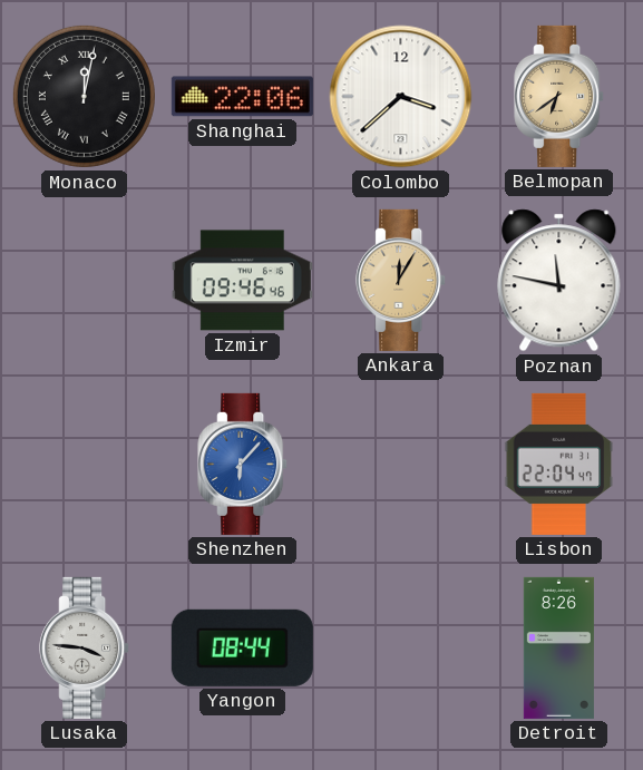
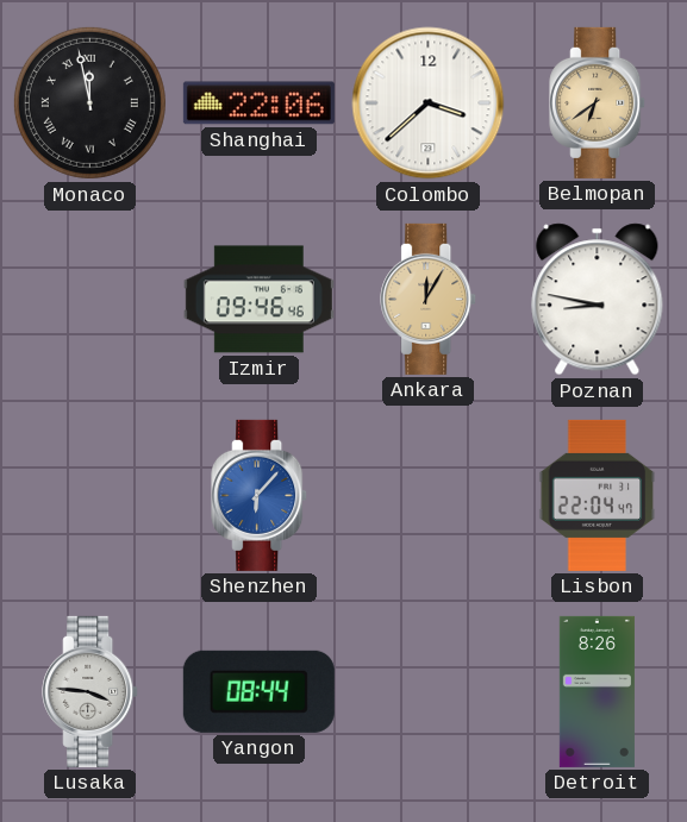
Monaco: 12:02 -> 11:58 (89, 102)
Poznan: 11:47 -> 8:47 (598, 300)
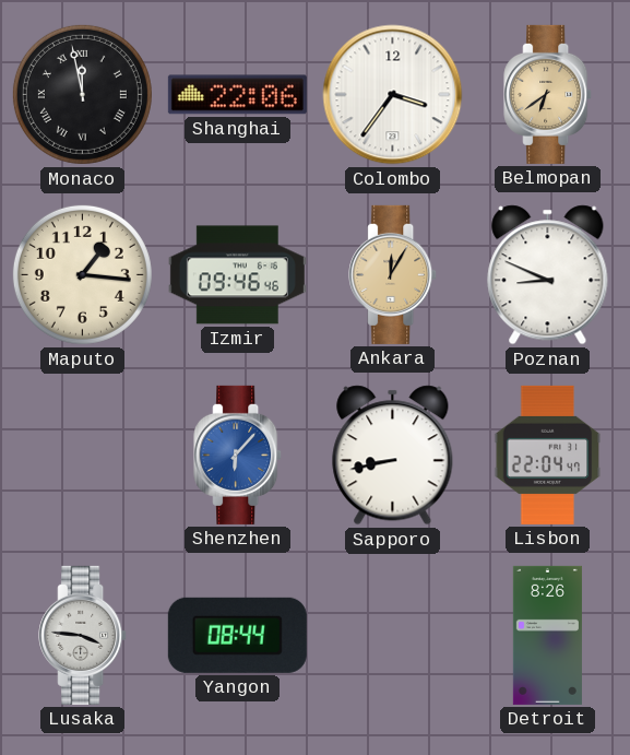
Colombo: 3:38 -> 3:36 (393, 95)
Maputo: none -> 1:16 (82, 274)
Poznan: 8:47 -> 8:49 (548, 275)
Sapporo: none -> 8:43 (393, 456)
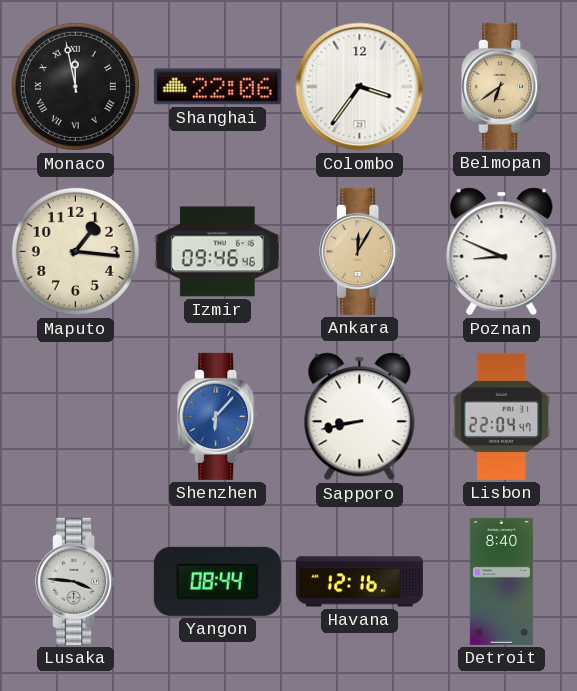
Havana: none -> 12:16 (359, 582)
Detroit: 8:26 -> 8:40 (501, 581)
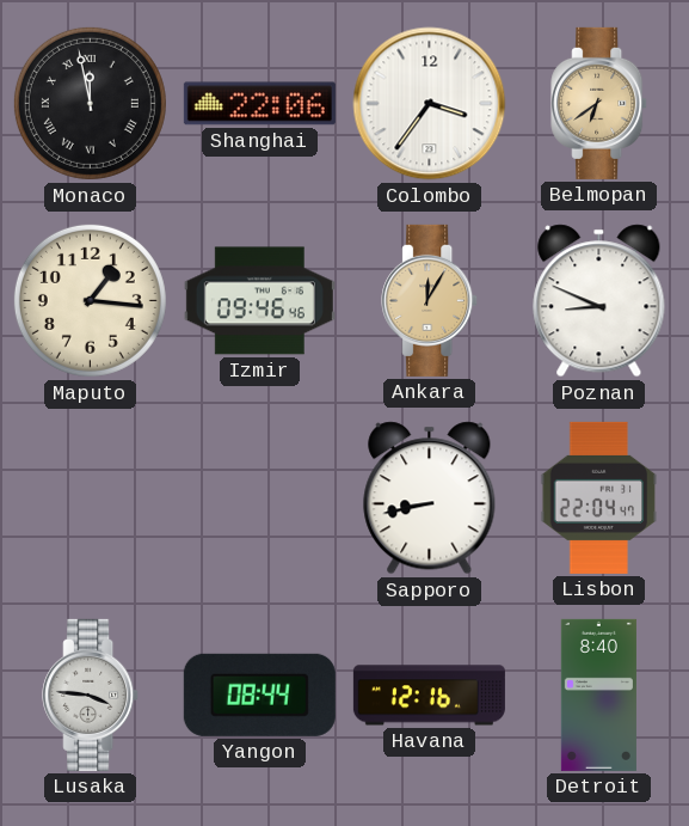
Shenzhen: 6:07 -> none (218, 416)
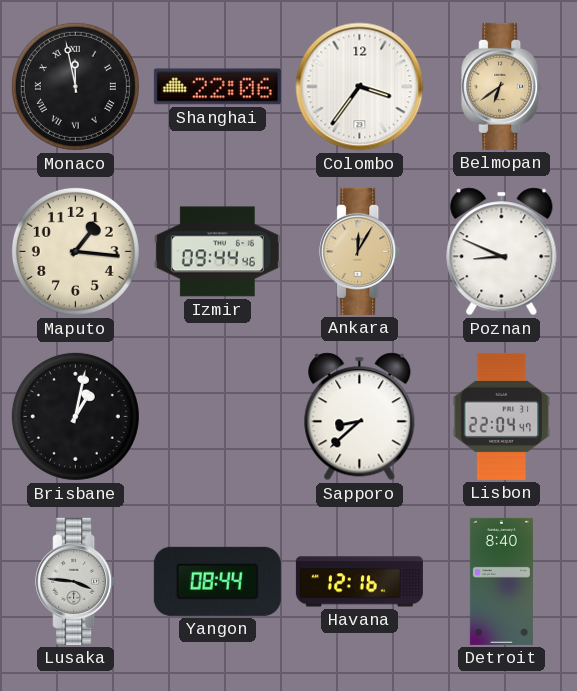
Izmir: 09:46 -> 09:44 (217, 252)
Brisbane: none -> 1:02 (75, 416)
Sapporo: 8:43 -> 8:38 (360, 417)
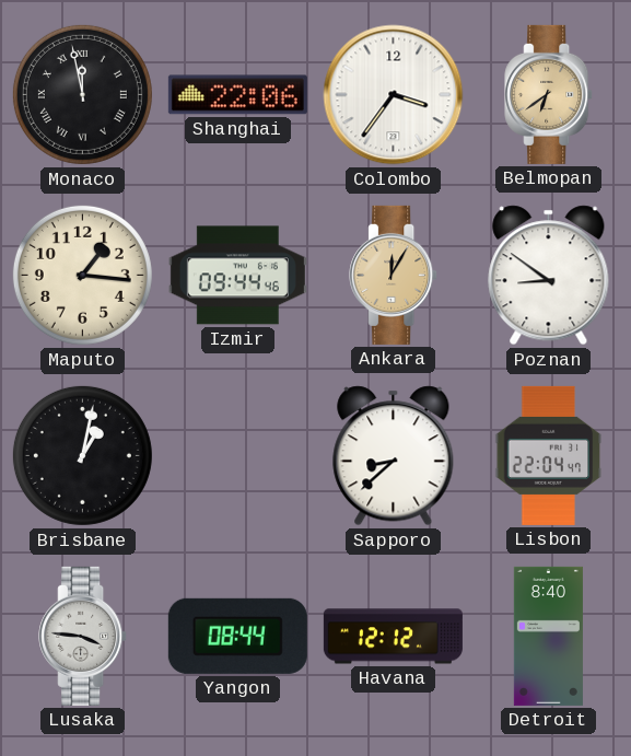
Poznan: 8:49 -> 8:51 (549, 276)
Havana: 12:16 -> 12:12 (393, 637)
